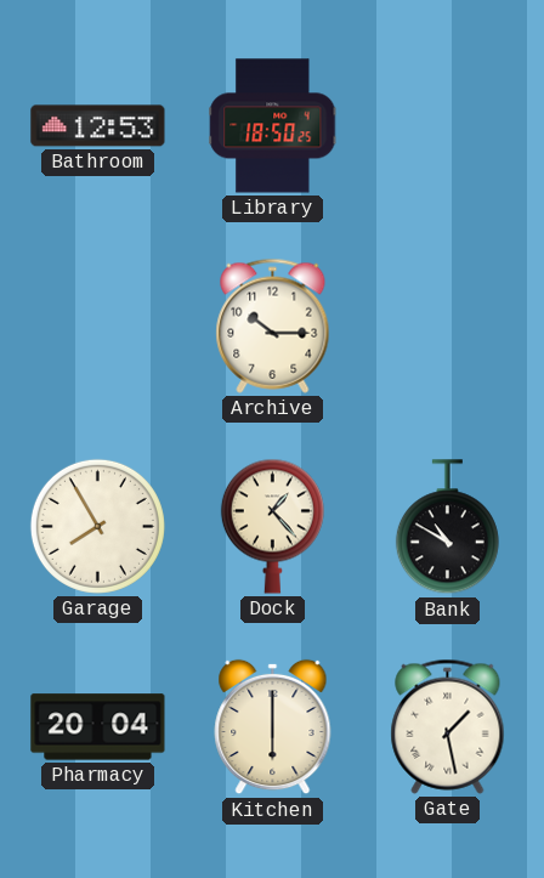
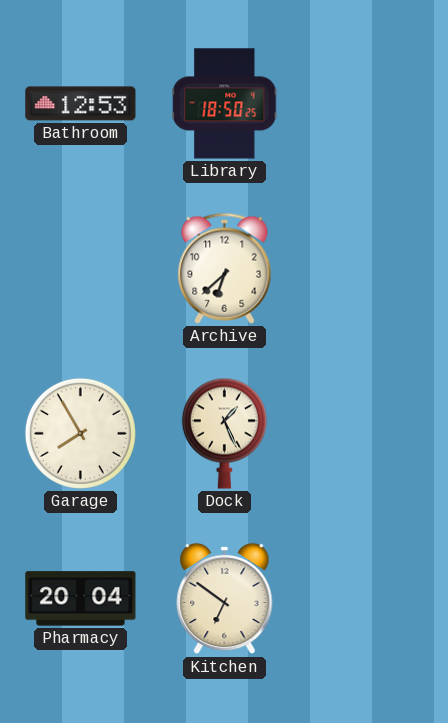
Archive: 10:15 -> 6:38 (225, 268)
Dock: 1:23 -> 1:26 (224, 433)
Bank: 10:50 -> none (447, 527)
Kitchen: 6:00 -> 6:51 (225, 599)
Gate: 1:28 -> none (448, 726)
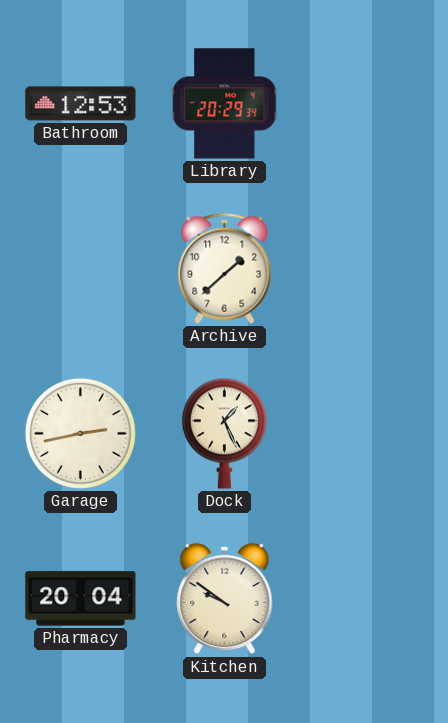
Library: 18:50 -> 20:29 (225, 104)
Archive: 6:38 -> 1:38 (225, 268)
Garage: 7:55 -> 2:43 (80, 433)
Kitchen: 6:51 -> 9:51 (225, 599)
